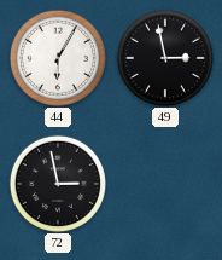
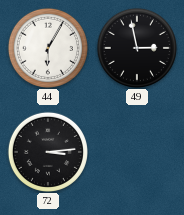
72: 2:58 -> 3:14 (48, 152)
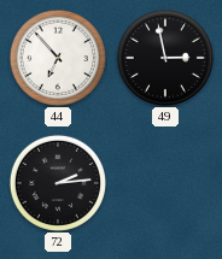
44: 6:05 -> 6:53 (58, 58)
72: 3:14 -> 2:14 (58, 183)
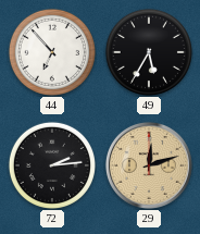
49: 2:58 -> 5:35 (149, 52)
29: none -> 12:12 (149, 165)
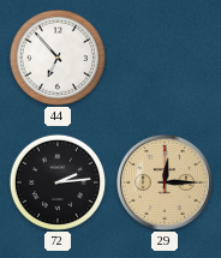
49: 5:35 -> none (149, 52)
29: 12:12 -> 12:15 (165, 182)
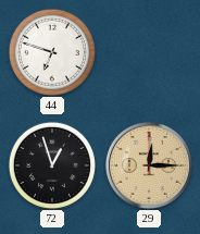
44: 6:53 -> 6:48 (52, 52)
72: 2:14 -> 12:57 (52, 165)
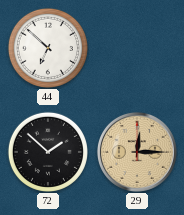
44: 6:48 -> 6:52 (48, 48)
72: 12:57 -> 1:52 (48, 152)
